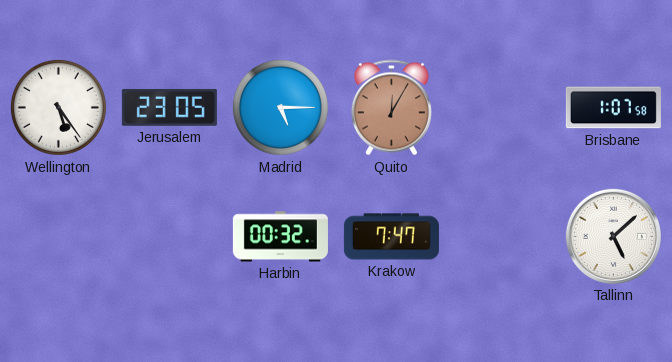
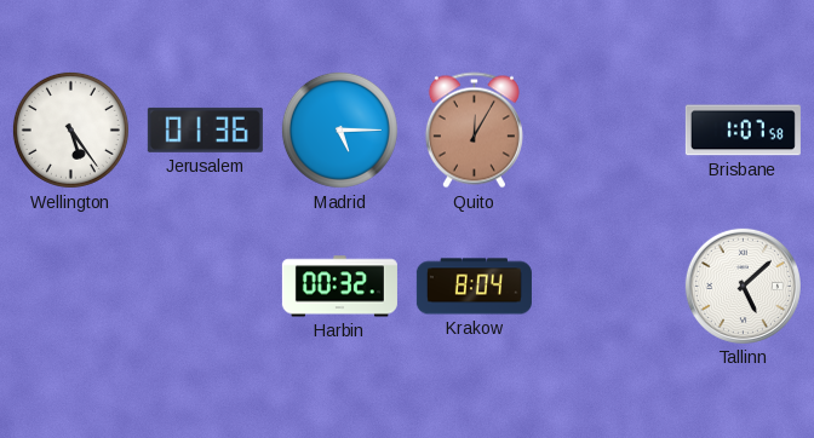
Jerusalem: 23:05 -> 01:36 (205, 129)
Krakow: 7:47 -> 8:04 (474, 287)
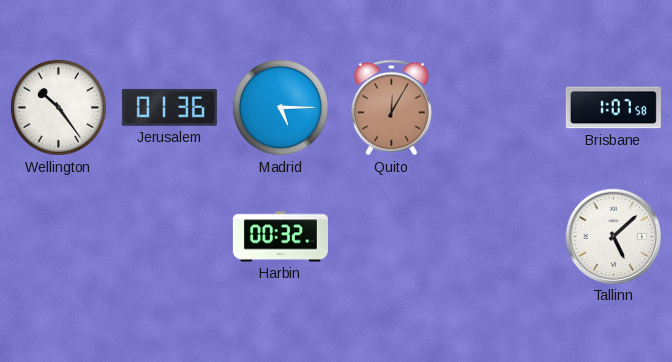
Wellington: 5:24 -> 10:24 (58, 107)
Krakow: 8:04 -> none (474, 287)
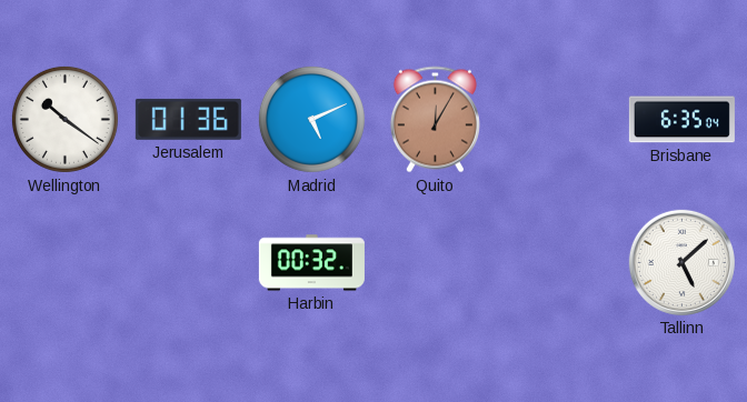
Wellington: 10:24 -> 10:21 (64, 119)
Madrid: 5:15 -> 5:11 (311, 119)
Brisbane: 1:07 -> 6:35 (681, 120)
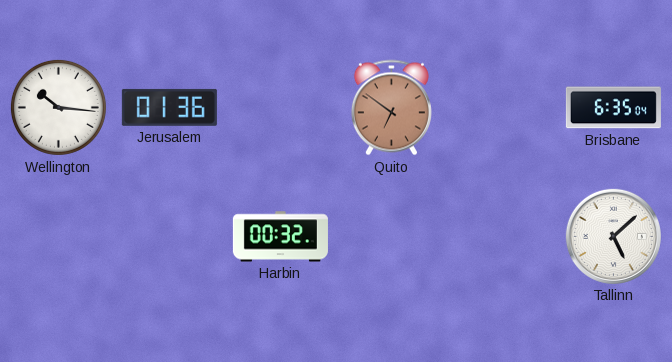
Wellington: 10:21 -> 10:16 (58, 107)
Madrid: 5:11 -> none (311, 119)
Quito: 12:05 -> 6:51 (391, 108)
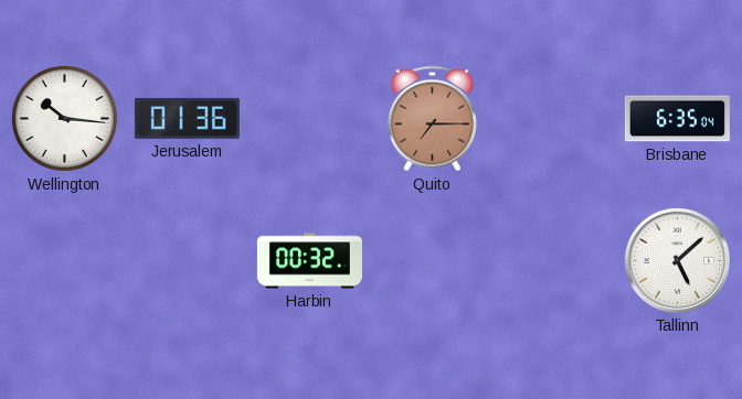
Quito: 6:51 -> 7:15 (432, 119)
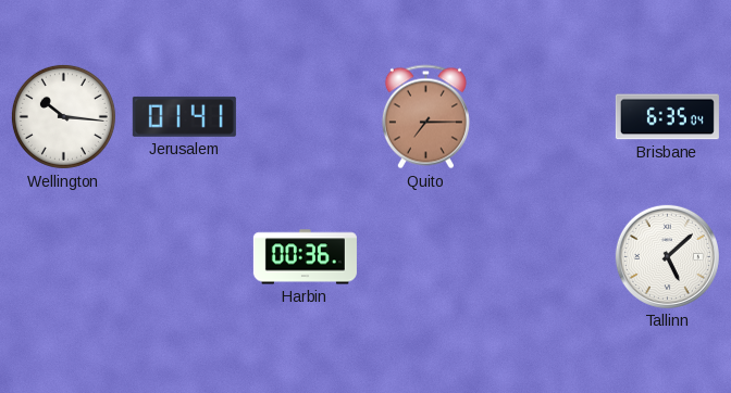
Jerusalem: 01:36 -> 01:41 (184, 116)
Harbin: 00:32 -> 00:36 (305, 257)
